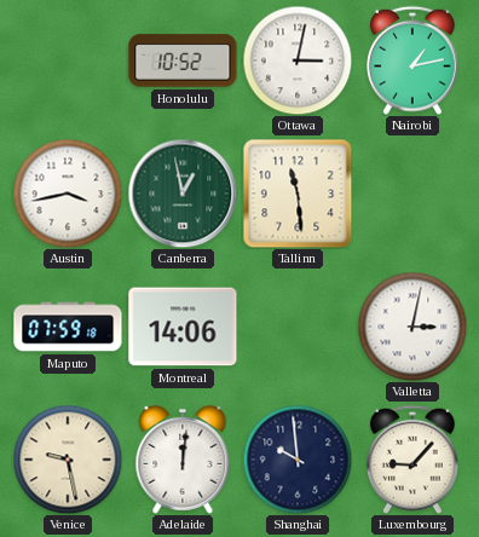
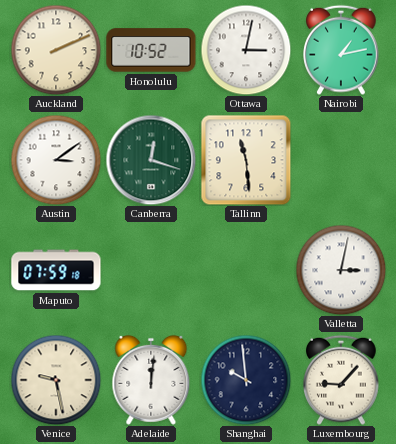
Auckland: none -> 2:11 (56, 50)
Austin: 3:43 -> 3:09 (56, 160)
Canberra: 12:58 -> 12:18 (151, 160)
Montreal: 14:06 -> none (183, 327)
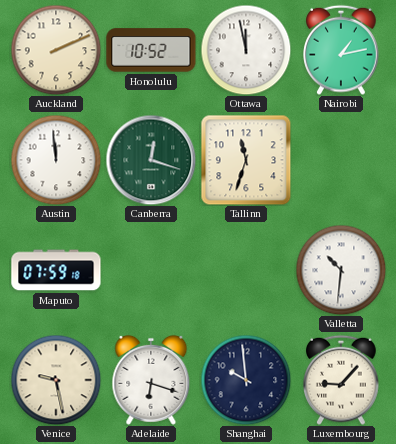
Ottawa: 3:02 -> 11:58 (246, 50)
Austin: 3:09 -> 11:59 (56, 160)
Tallinn: 11:29 -> 11:33 (246, 160)
Valletta: 3:02 -> 10:31 (341, 270)
Adelaide: 12:01 -> 6:18 (151, 380)
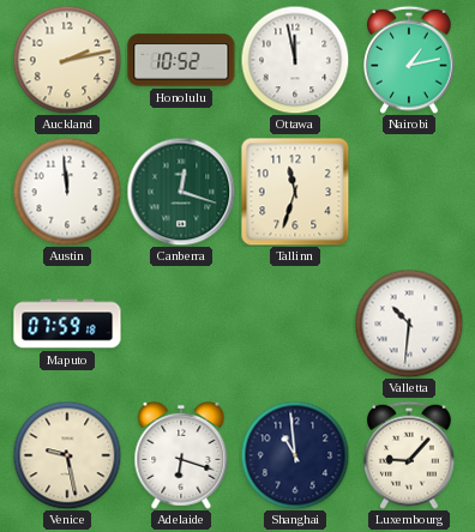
Auckland: 2:11 -> 2:13 (67, 60)
Shanghai: 9:59 -> 10:59 (295, 455)
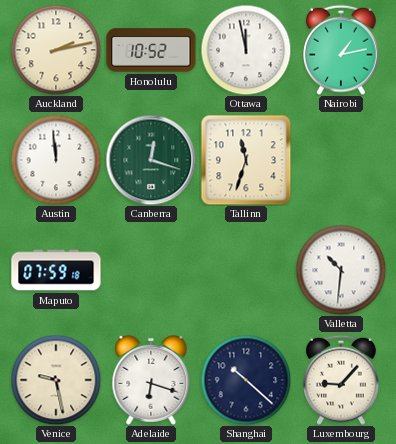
Shanghai: 10:59 -> 10:22 (246, 380)
